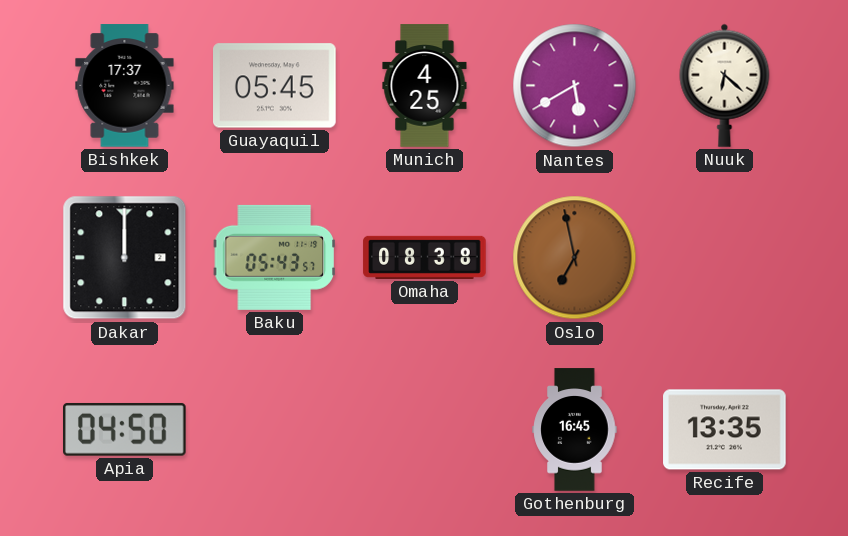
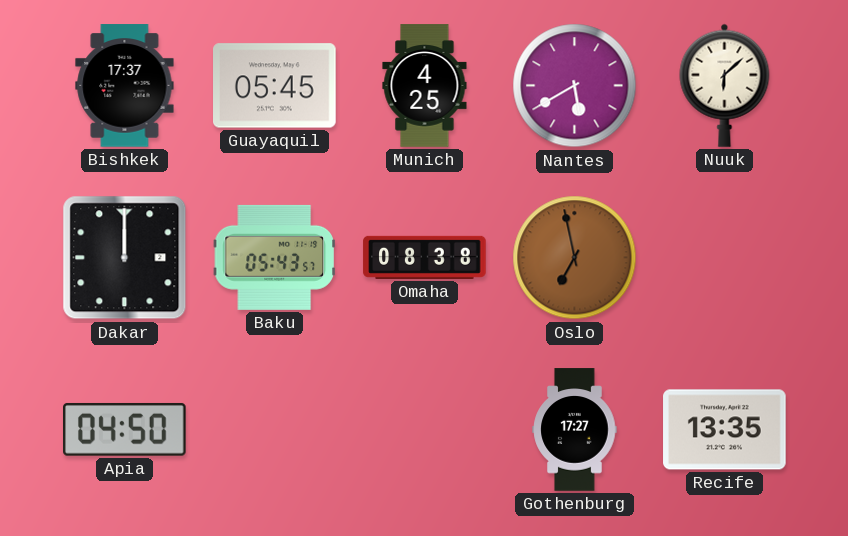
Nuuk: 6:22 -> 6:08 (725, 85)
Gothenburg: 16:45 -> 17:27 (575, 430)
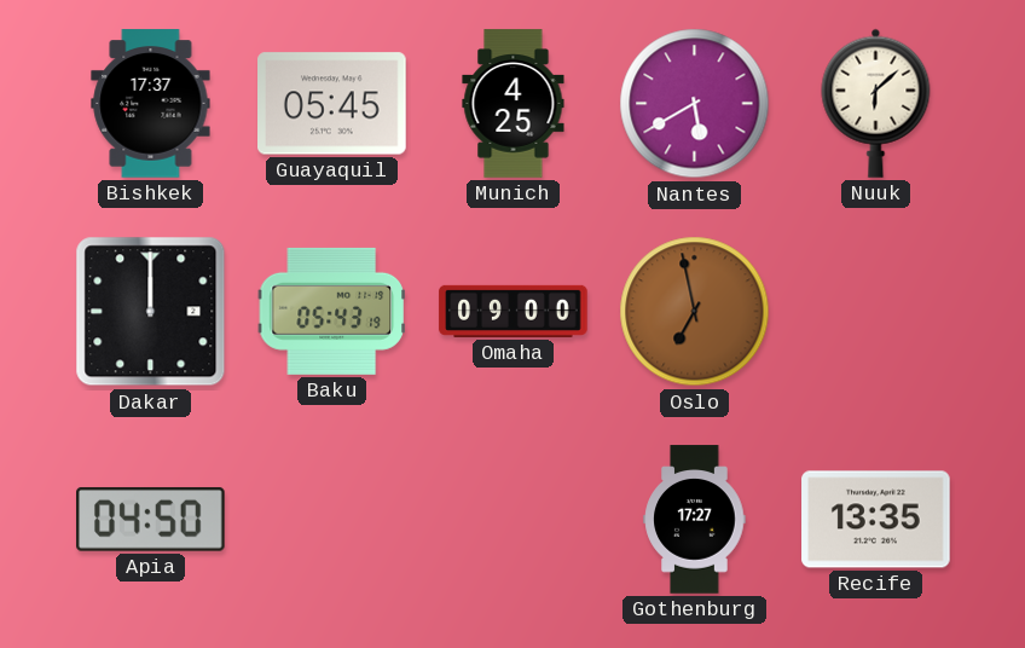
Baku: 05:43:57 -> 05:43:19 (331, 311)
Omaha: 08:38 -> 09:00 (514, 311)
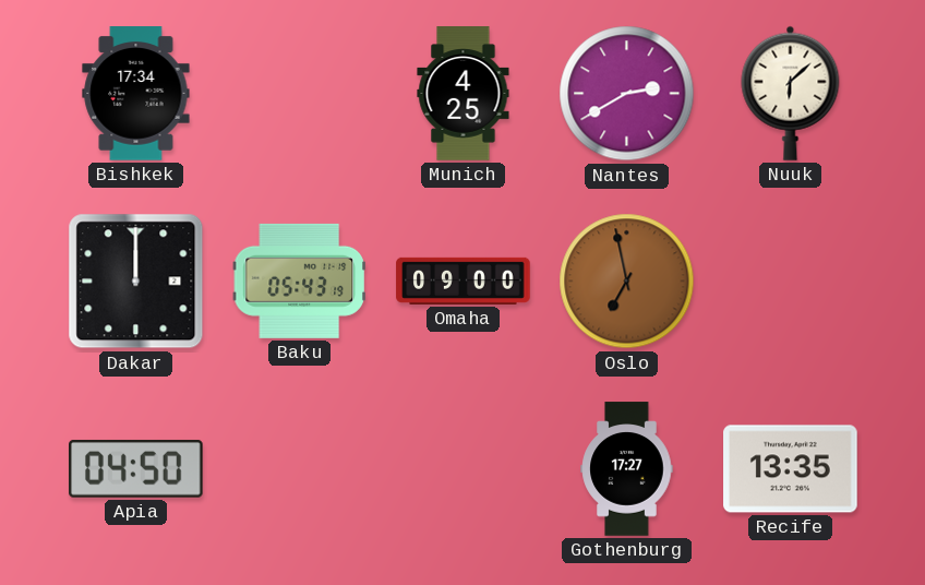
Bishkek: 17:37 -> 17:34 (136, 94)
Guayaquil: 05:45 -> none (332, 104)
Nantes: 5:40 -> 2:40 (627, 94)
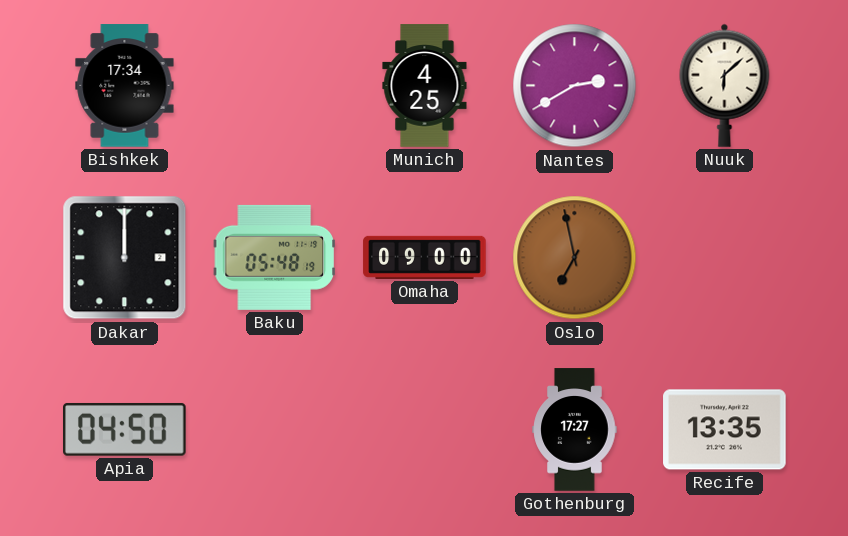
Baku: 05:43 -> 05:48 (274, 257)
